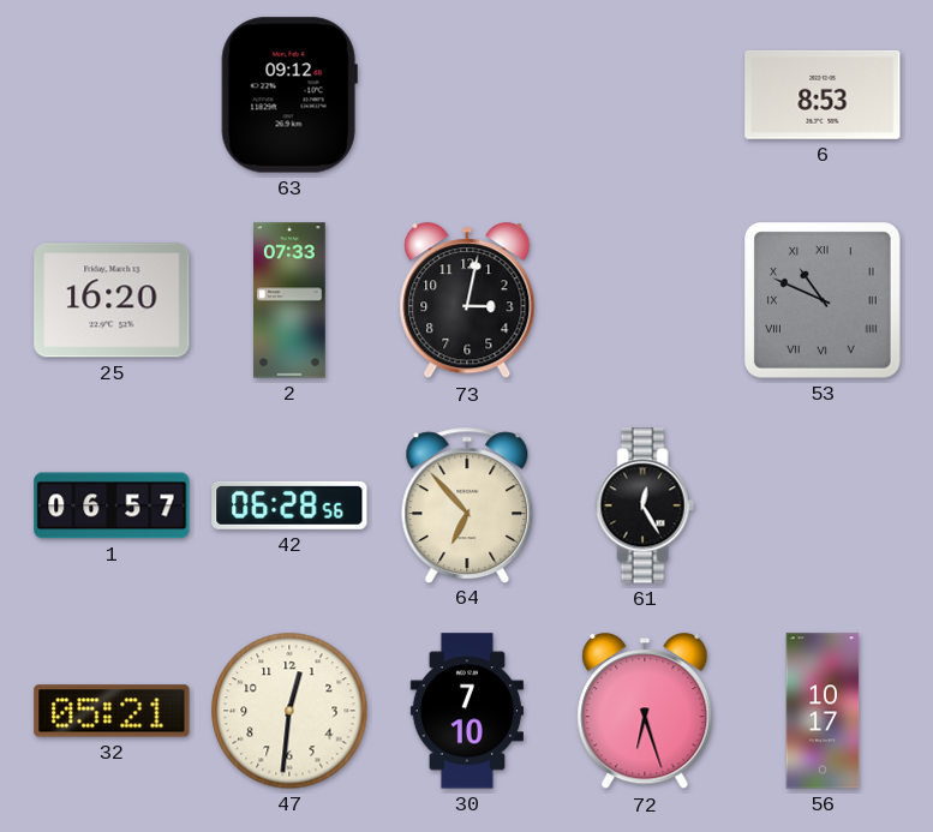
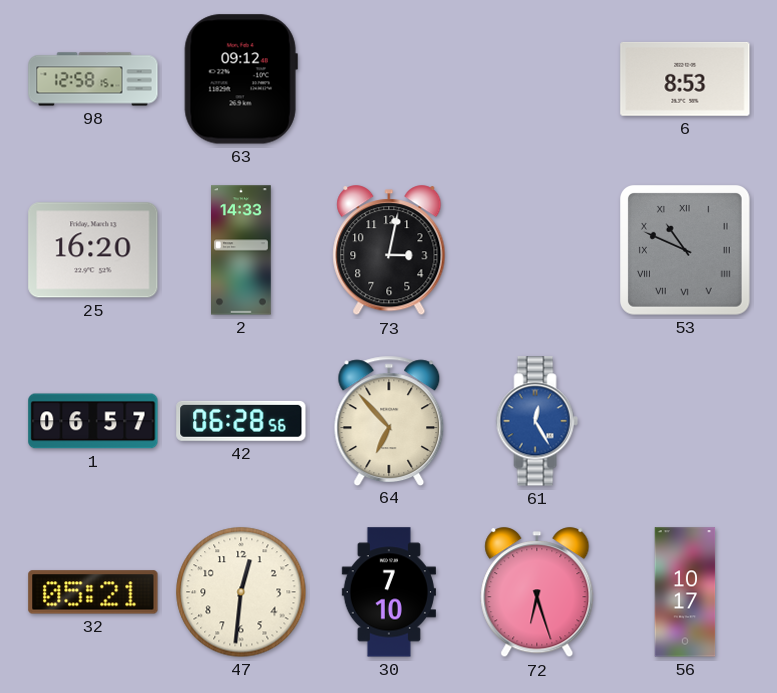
98: none -> 12:58 (93, 79)
2: 07:33 -> 14:33 (242, 250)
61 dial: black -> blue (537, 421)
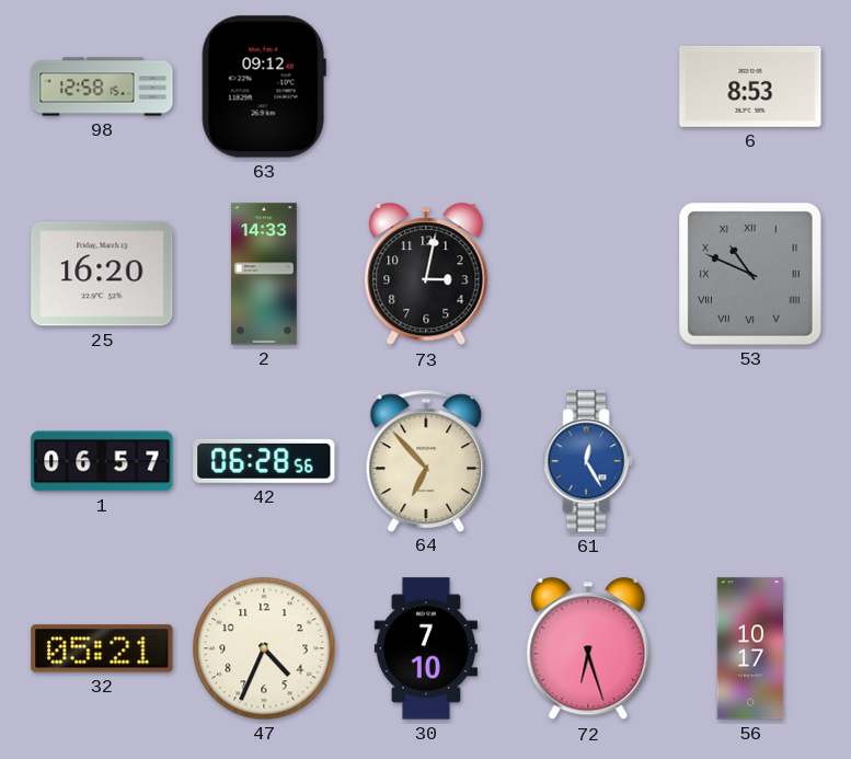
47: 12:31 -> 4:34 (264, 648)
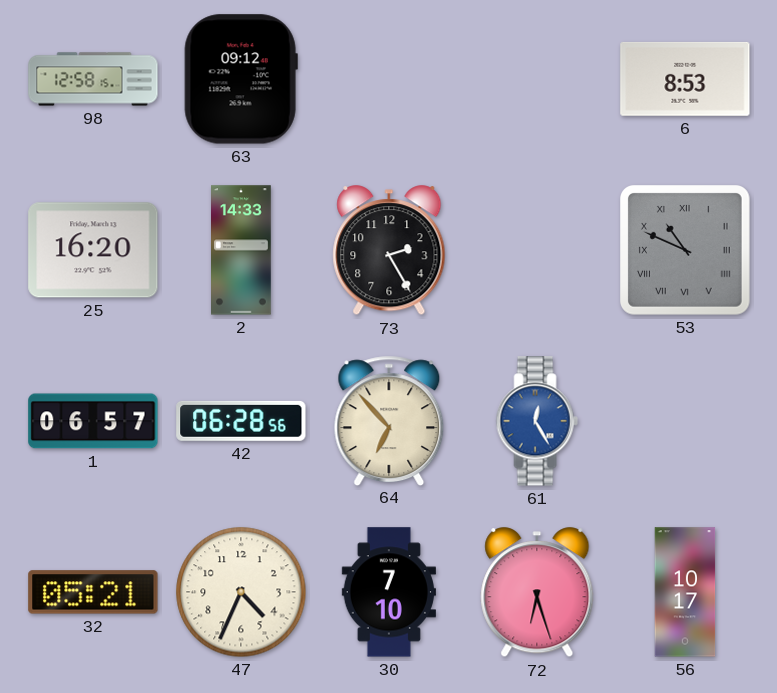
73: 3:02 -> 2:25 (389, 251)
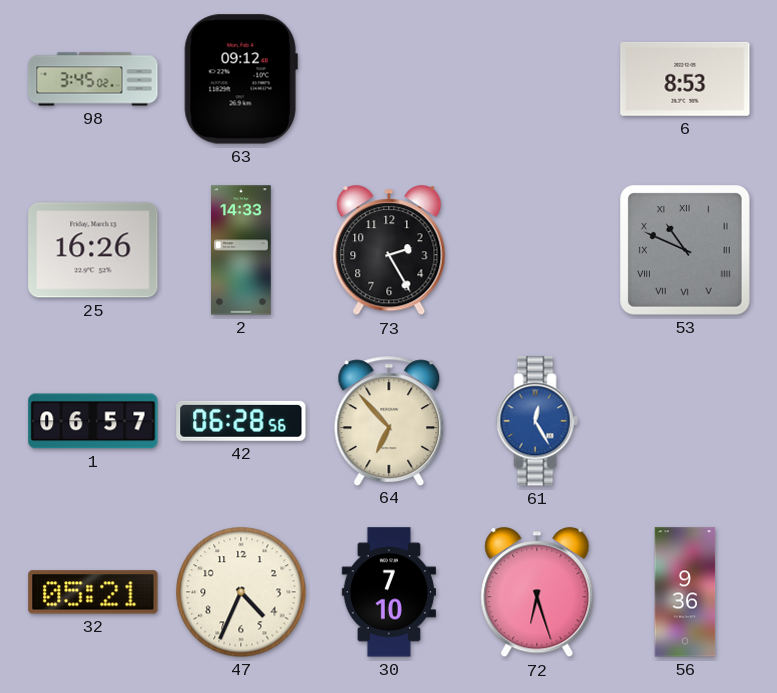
98: 12:58 -> 3:45 (93, 79)
25: 16:20 -> 16:26 (93, 250)
56: 10:17 -> 9:36 (685, 592)
